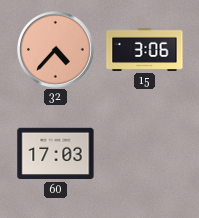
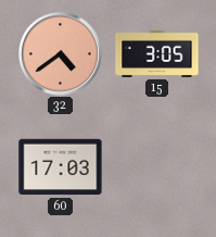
32: 4:37 -> 4:39 (61, 54)
15: 3:06 -> 3:05 (157, 53)
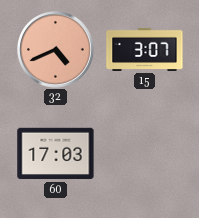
32: 4:39 -> 4:41 (56, 50)
15: 3:05 -> 3:07 (145, 49)
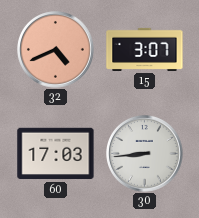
30: none -> 8:44 (145, 154)
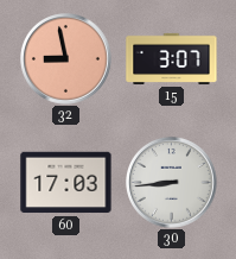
32: 4:41 -> 8:58 (66, 59)
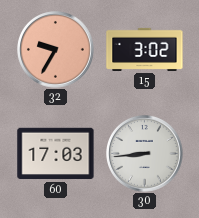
32: 8:58 -> 9:35 (56, 50)
15: 3:07 -> 3:02 (145, 49)
